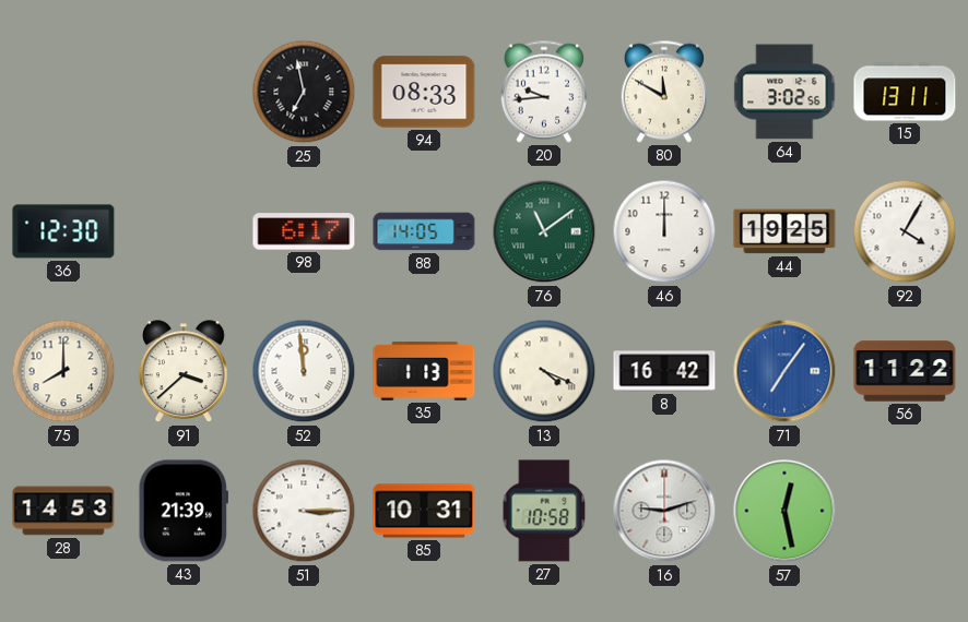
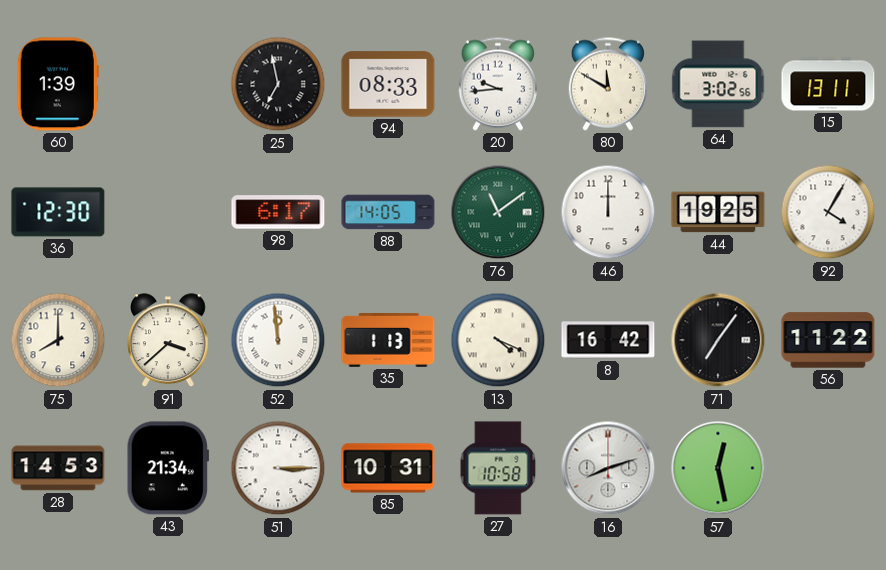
60: none -> 1:39 (58, 84)
71 dial: blue -> black (718, 340)
43: 21:39 -> 21:34 (167, 468)
16: 9:12 -> 8:12 (608, 468)
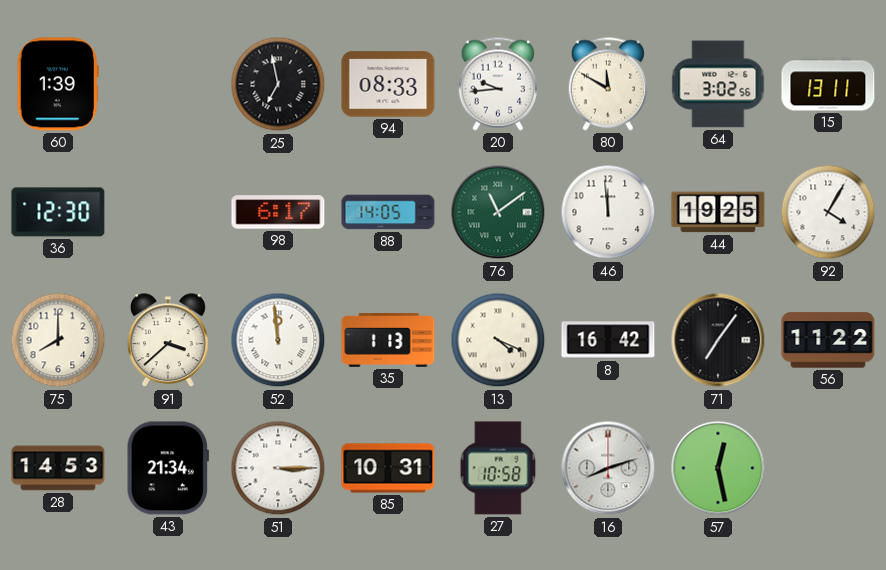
46: 12:00 -> 11:59 (608, 212)
